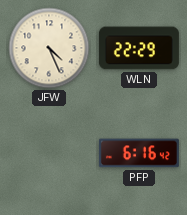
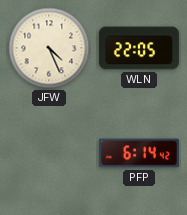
WLN: 22:29 -> 22:05 (139, 48)
PFP: 6:16 -> 6:14 (139, 153)
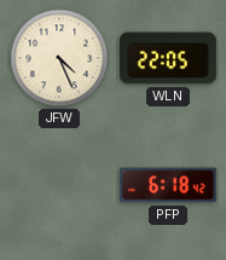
PFP: 6:14 -> 6:18 (168, 185)
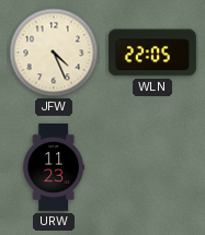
URW: none -> 11:23 (54, 167)
PFP: 6:18 -> none (168, 185)
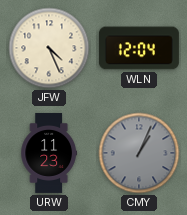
WLN: 22:05 -> 12:04 (139, 48)
CMY: none -> 1:04 (139, 153)
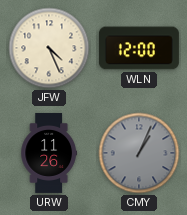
WLN: 12:04 -> 12:00 (139, 48)
URW: 11:23 -> 11:26 (49, 153)
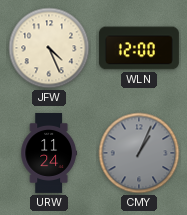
URW: 11:26 -> 11:24 (49, 153)
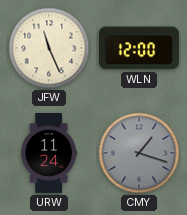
JFW: 4:26 -> 11:26 (49, 48)
CMY: 1:04 -> 1:18 (139, 153)
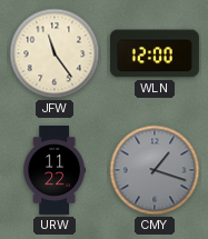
JFW: 11:26 -> 11:24 (55, 53)
URW: 11:24 -> 11:22 (55, 170)
